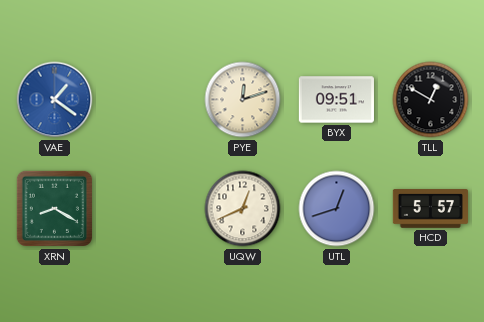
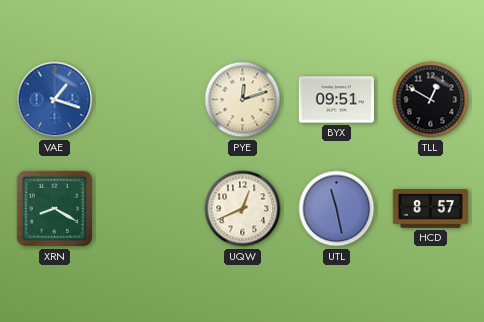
VAE: 1:21 -> 1:18 (55, 100)
UTL: 12:42 -> 11:28 (337, 209)
HCD: 5:57 -> 8:57 (430, 209)
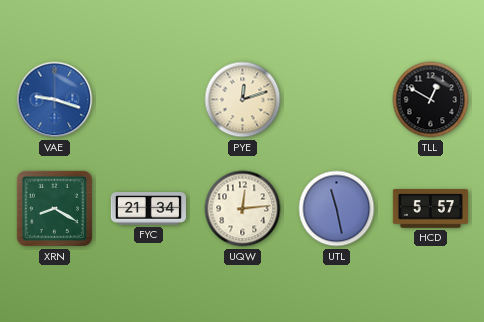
VAE: 1:18 -> 9:18 (55, 100)
BYX: 09:51 -> none (336, 100)
FYC: none -> 21:34 (148, 209)
UQW: 12:41 -> 12:14 (243, 209)
HCD: 8:57 -> 5:57 (430, 209)
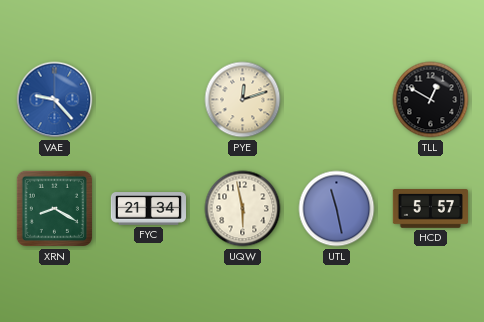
VAE: 9:18 -> 9:23 (55, 100)
UQW: 12:14 -> 5:58 (243, 209)
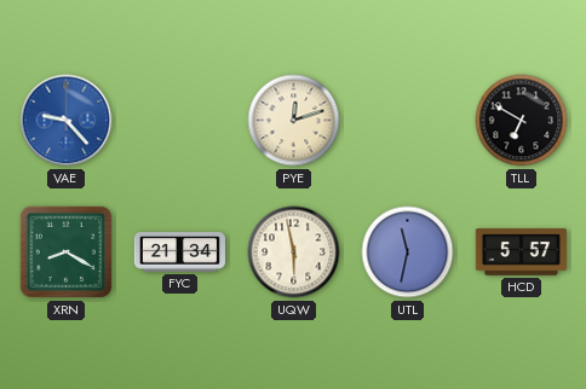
TLL: 12:50 -> 6:50 (522, 121)
UTL: 11:28 -> 11:32 (408, 252)
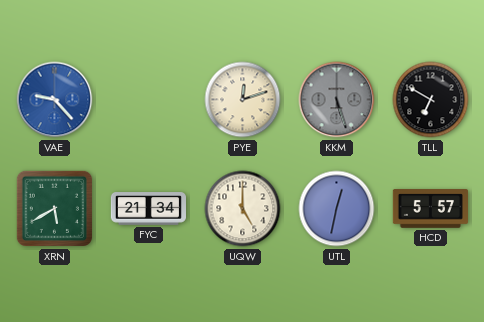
KKM: none -> 5:27 (337, 100)
XRN: 8:20 -> 5:40 (54, 208)
UQW: 5:58 -> 5:00 (243, 209)
UTL: 11:32 -> 12:32 (337, 209)
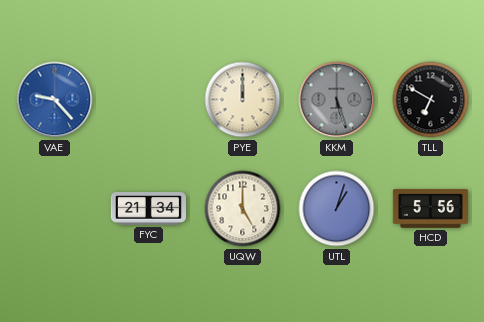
PYE: 12:12 -> 12:00 (243, 100)
XRN: 5:40 -> none (54, 208)
UTL: 12:32 -> 1:03 (337, 209)
HCD: 5:57 -> 5:56 (430, 209)
